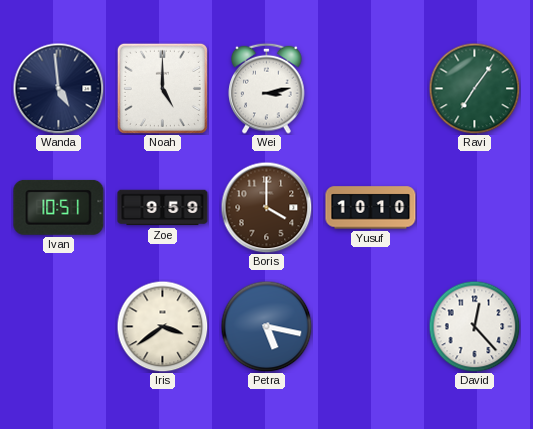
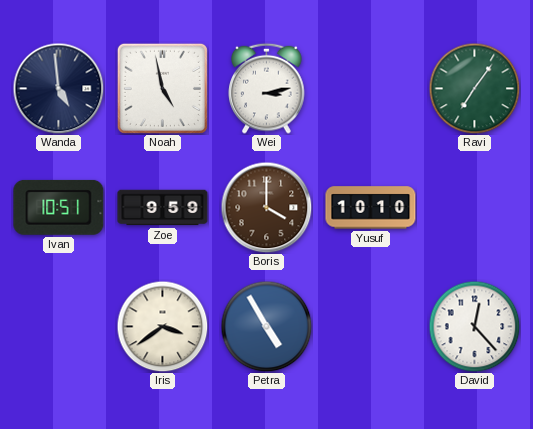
Noah: 5:00 -> 4:58 (162, 88)
Petra: 5:17 -> 4:55 (266, 326)
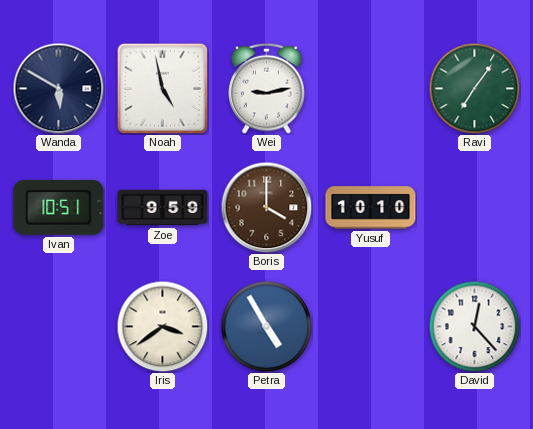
Wanda: 4:59 -> 5:50 (58, 88)
Wei: 3:13 -> 9:13 (267, 88)
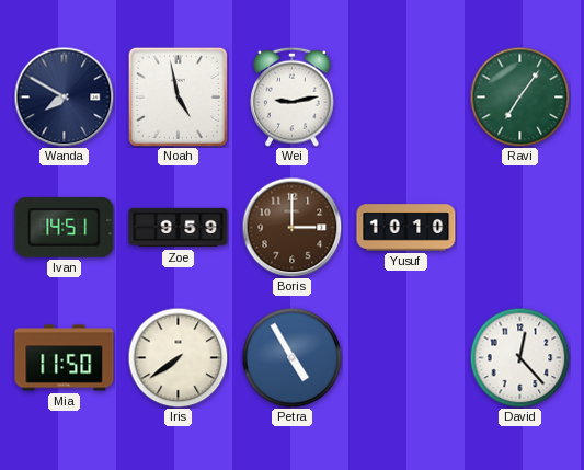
Wanda: 5:50 -> 7:50 (64, 96)
Ivan: 10:51 -> 14:51 (65, 227)
Boris: 4:00 -> 3:00 (291, 227)
Mia: none -> 11:50 (65, 358)
Iris: 3:39 -> 7:39 (178, 357)
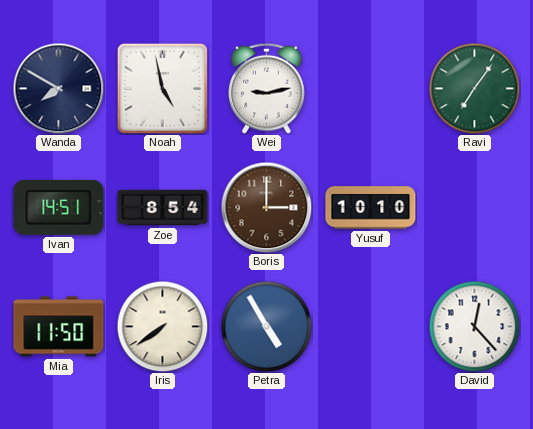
Zoe: 9:59 -> 8:54 (163, 208)
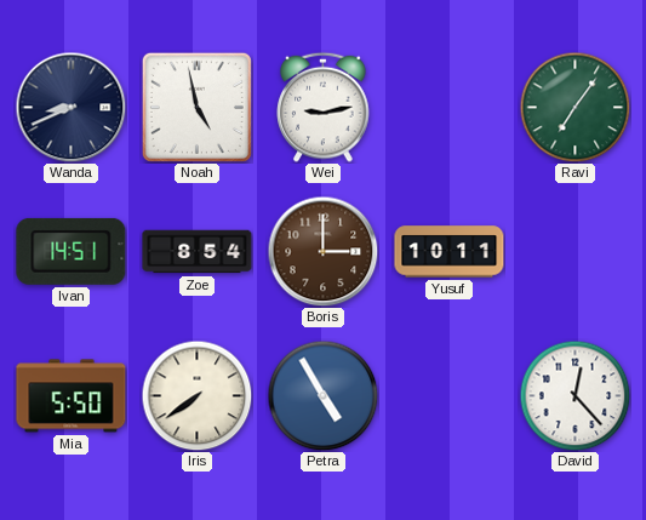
Wanda: 7:50 -> 8:41 (70, 107)
Yusuf: 10:10 -> 10:11 (450, 252)
Mia: 11:50 -> 5:50 (72, 396)
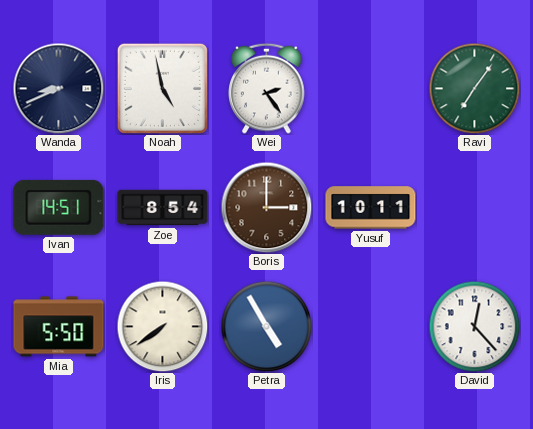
Wei: 9:13 -> 2:24 (267, 88)
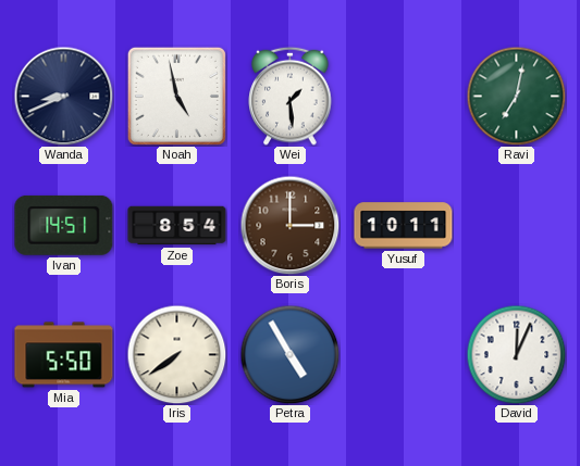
Wei: 2:24 -> 1:29 (291, 96)
Ravi: 7:06 -> 7:02 (516, 96)
David: 12:23 -> 12:04 (516, 354)
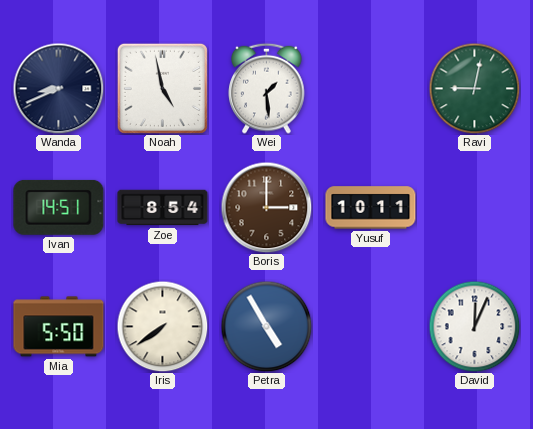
Ravi: 7:02 -> 9:02 (474, 88)
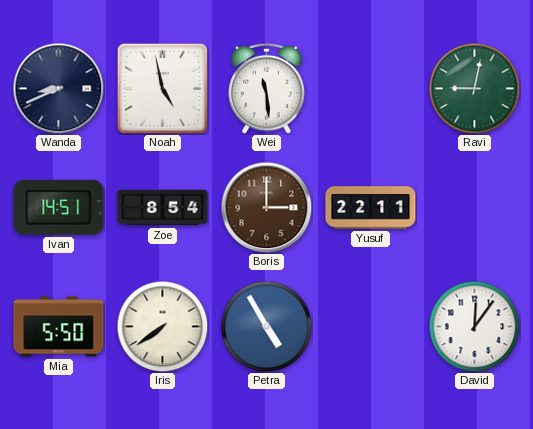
Wei: 1:29 -> 11:29 (267, 88)
Yusuf: 10:11 -> 22:11 (371, 208)
David: 12:04 -> 12:06 (474, 326)
